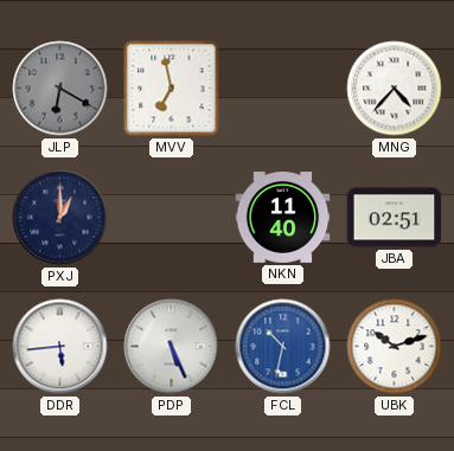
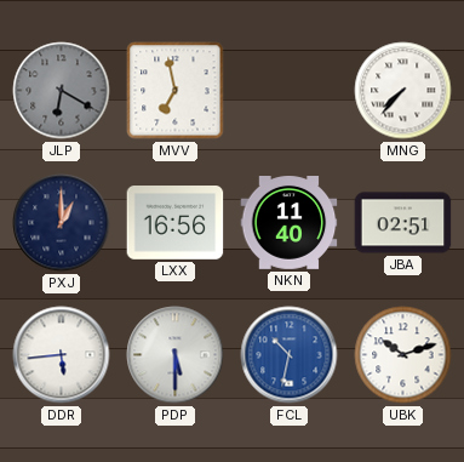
MNG: 4:37 -> 7:37 (403, 91)
LXX: none -> 16:56 (176, 223)
PDP: 5:26 -> 5:30 (176, 355)
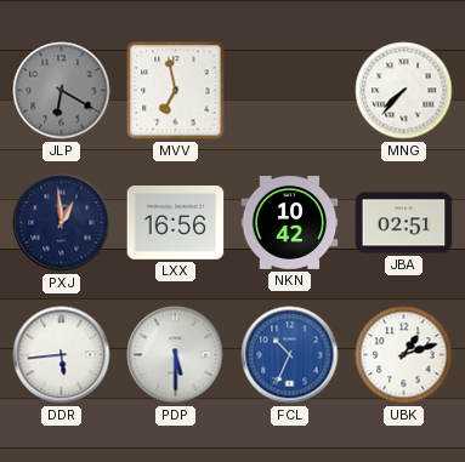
PXJ: 1:00 -> 12:59 (62, 223)
NKN: 11:40 -> 10:42 (290, 223)
FCL: 10:32 -> 10:34 (290, 355)
UBK: 10:12 -> 1:12 (404, 355)
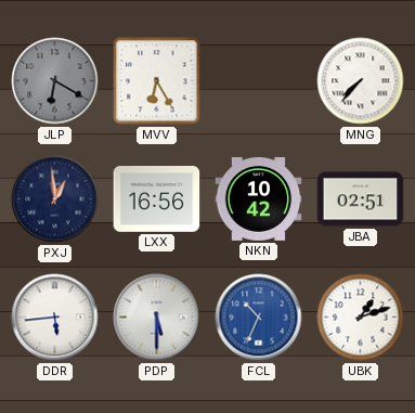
MVV: 6:58 -> 6:25 (157, 81)
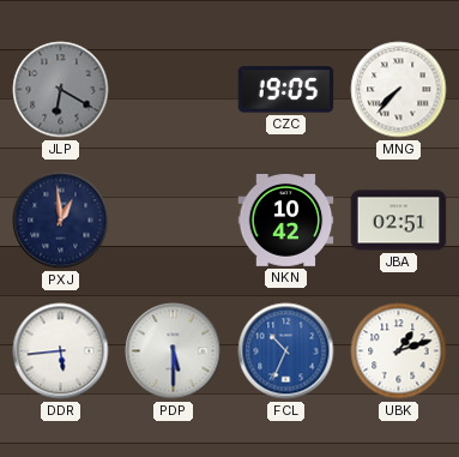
MVV: 6:25 -> none (157, 81)
CZC: none -> 19:05 (286, 90)
LXX: 16:56 -> none (157, 199)
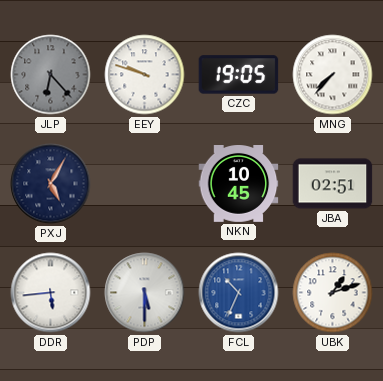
JLP: 6:20 -> 6:23 (51, 75)
EEY: none -> 9:48 (145, 75)
PXJ: 12:59 -> 5:05 (51, 184)
NKN: 10:42 -> 10:45 (239, 184)
